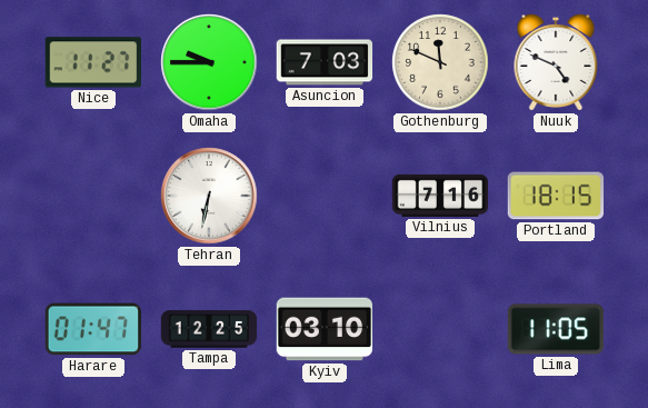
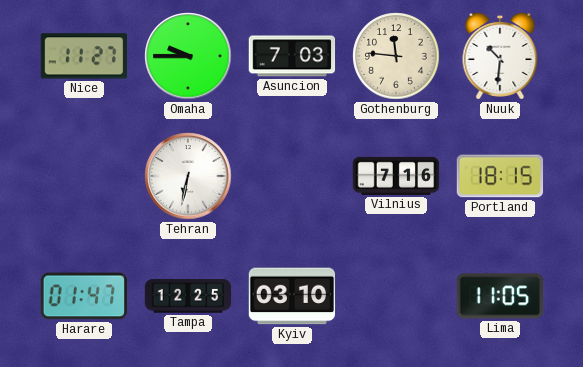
Gothenburg: 11:49 -> 11:46 (396, 56)
Nuuk: 4:49 -> 10:31 (500, 56)
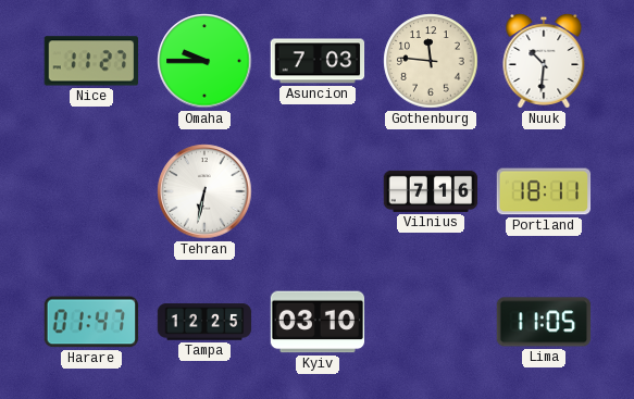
Portland: 18:15 -> 18:11 (544, 191)
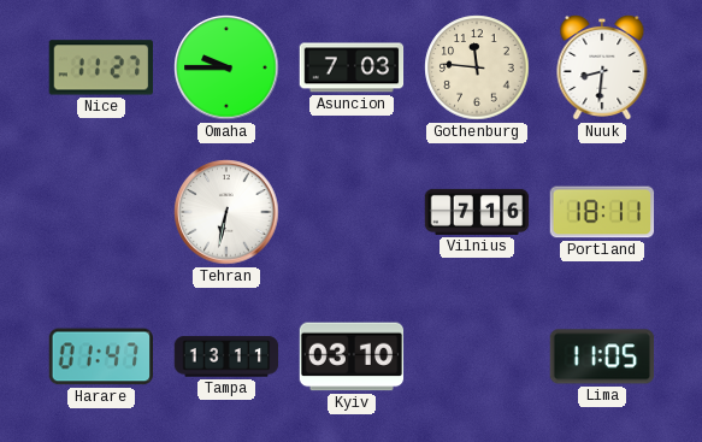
Nuuk: 10:31 -> 8:31 (602, 67)
Tampa: 12:25 -> 13:11 (226, 356)
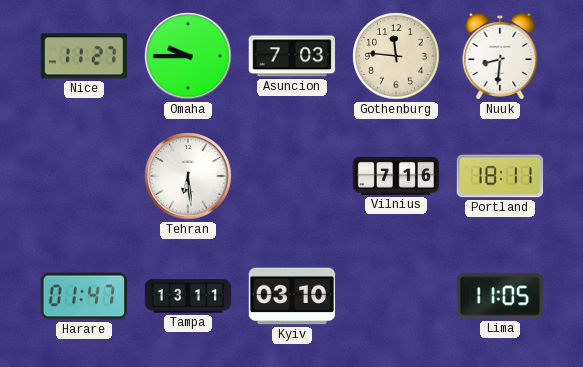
Tehran: 6:32 -> 6:29 (188, 176)
